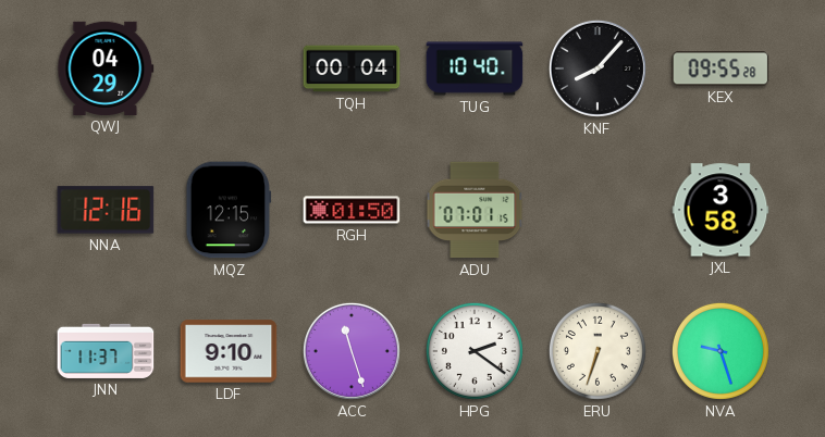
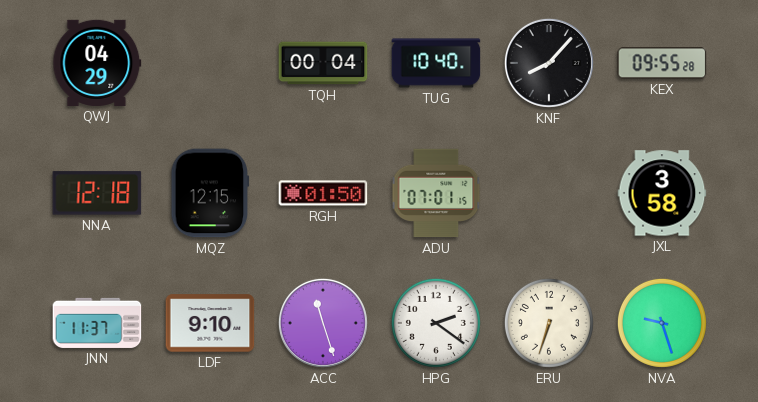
NNA: 12:16 -> 12:18 (97, 193)
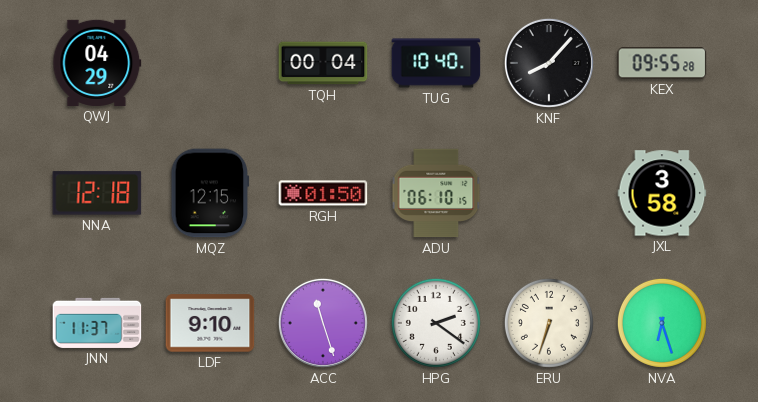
ADU: 07:01 -> 06:10 (436, 193)
NVA: 9:27 -> 6:27 (662, 323)
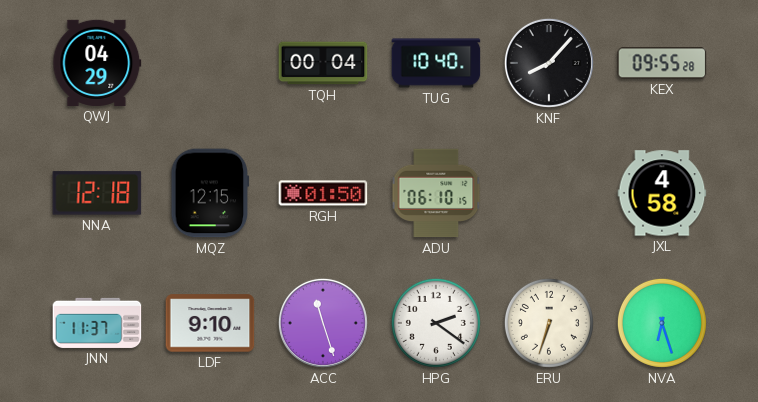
JXL: 3:58 -> 4:58 (662, 193)
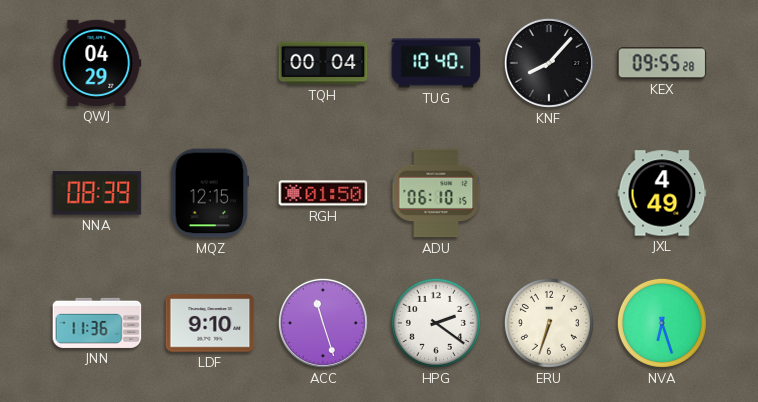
NNA: 12:18 -> 08:39 (97, 193)
JXL: 4:58 -> 4:49 (662, 193)
JNN: 11:37 -> 11:36 (97, 323)
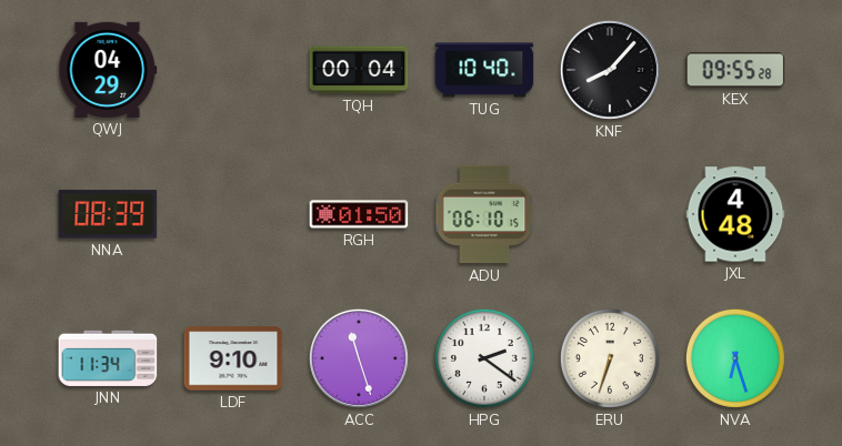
MQZ: 12:15 -> none (210, 193)
JXL: 4:49 -> 4:48 (735, 214)
JNN: 11:36 -> 11:34 (108, 358)
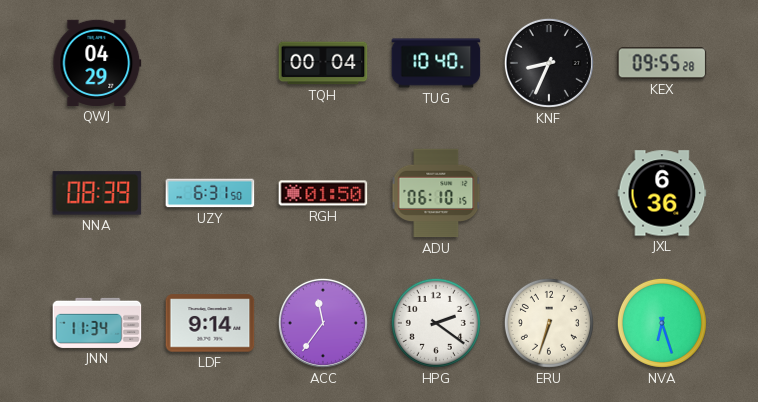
KNF: 8:07 -> 8:34 (549, 63)
UZY: none -> 6:31 (210, 193)
JXL: 4:48 -> 6:36 (662, 193)
LDF: 9:10 -> 9:14 (210, 323)
ACC: 11:27 -> 11:36 (323, 323)
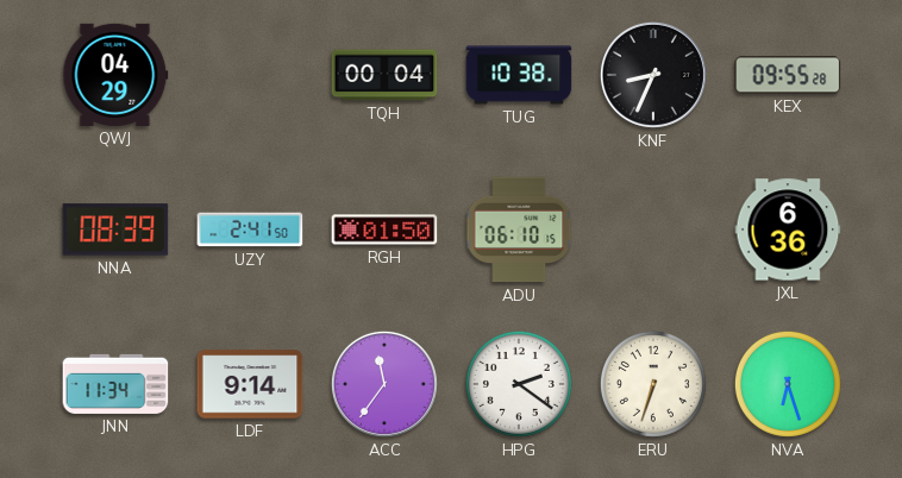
TUG: 10:40 -> 10:38 (519, 75)
UZY: 6:31 -> 2:41 (250, 229)
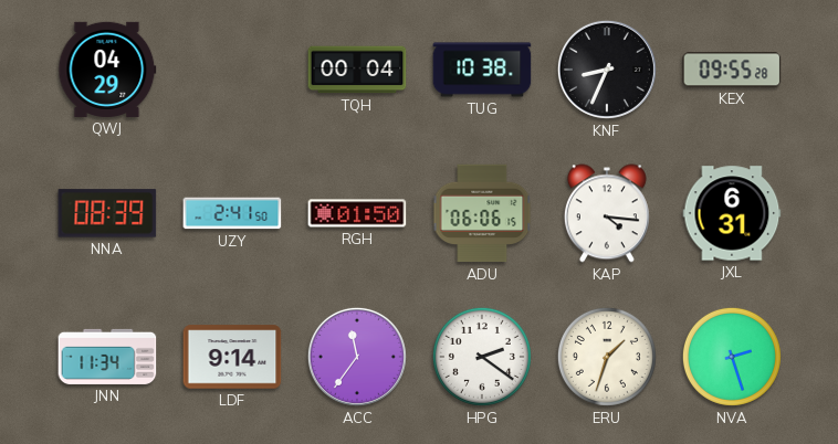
ADU: 06:10 -> 06:06 (482, 213)
KAP: none -> 4:16 (607, 213)
JXL: 6:36 -> 6:31 (732, 213)
ERU: 6:33 -> 1:33 (607, 357)
NVA: 6:27 -> 2:27 (732, 357)
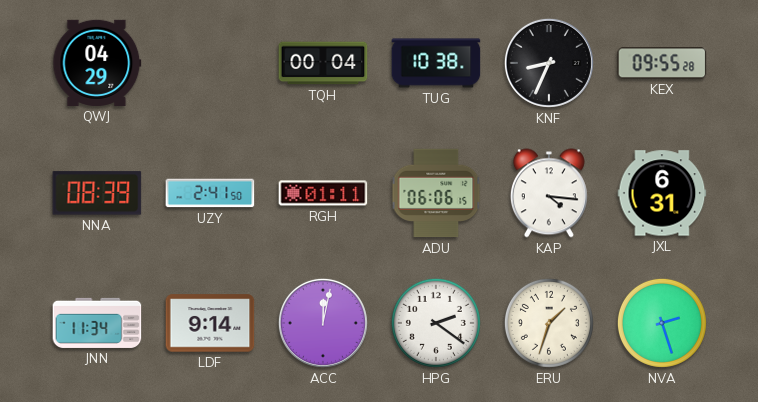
RGH: 01:50 -> 01:11 (323, 193)
ACC: 11:36 -> 12:02 (323, 323)
